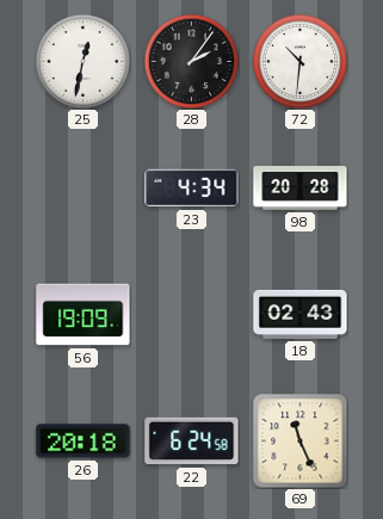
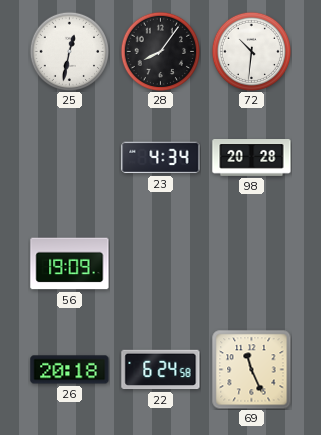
28: 2:06 -> 8:06 (160, 51)
18: 02:43 -> none (301, 314)
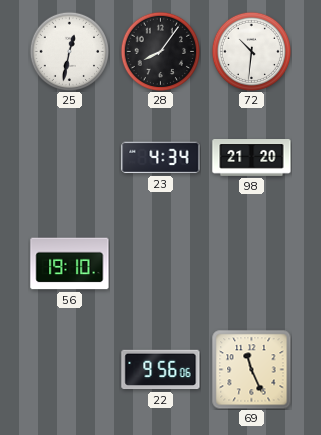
98: 20:28 -> 21:20 (252, 158)
56: 19:09 -> 19:10 (70, 264)
26: 20:18 -> none (70, 370)
22: 6:24 -> 9:56 (161, 370)
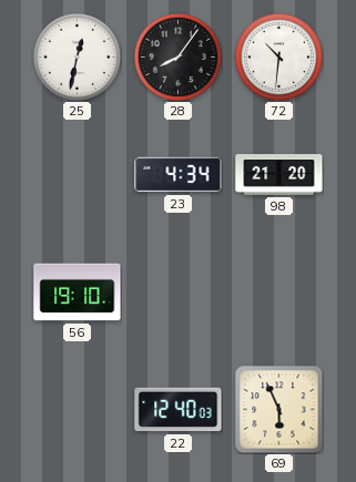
22: 9:56 -> 12:40 (179, 410)
69: 11:26 -> 5:56 (279, 410)
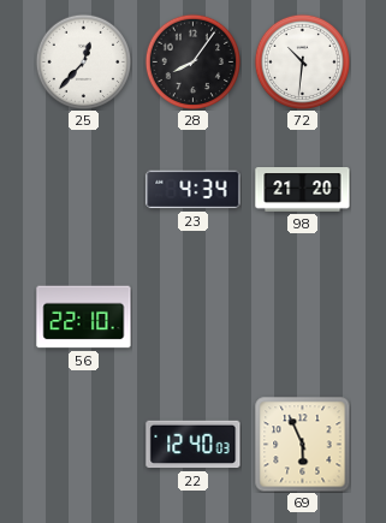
25: 12:32 -> 12:37 (83, 61)
56: 19:10 -> 22:10 (84, 317)
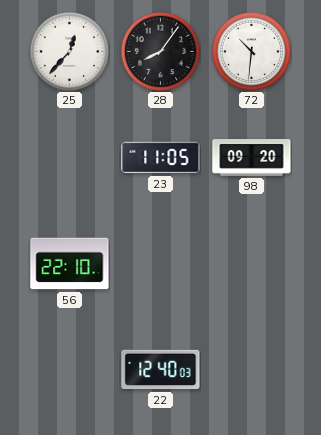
23: 4:34 -> 11:05 (161, 158)
98: 21:20 -> 09:20 (252, 158)
69: 5:56 -> none (303, 445)
